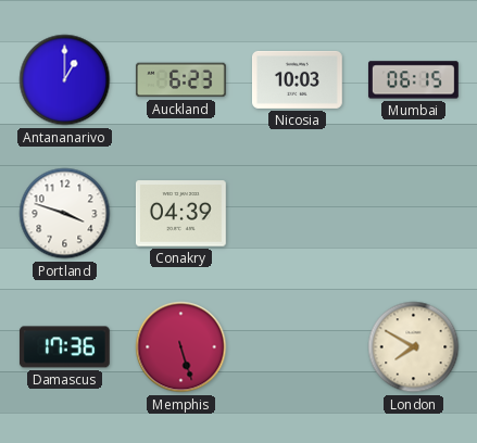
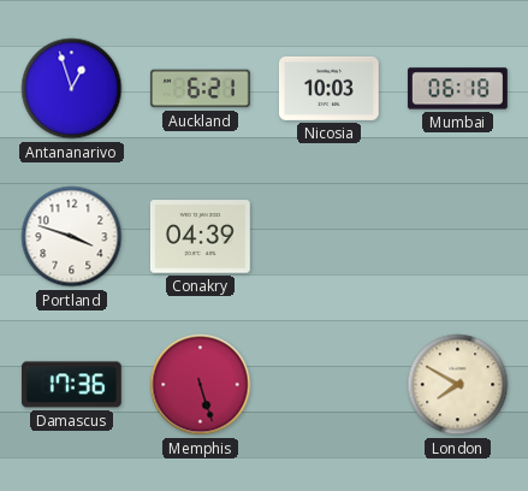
Antananarivo: 1:00 -> 12:57 (72, 89)
Auckland: 6:23 -> 6:21 (200, 89)
Mumbai: 06:15 -> 06:18 (457, 89)
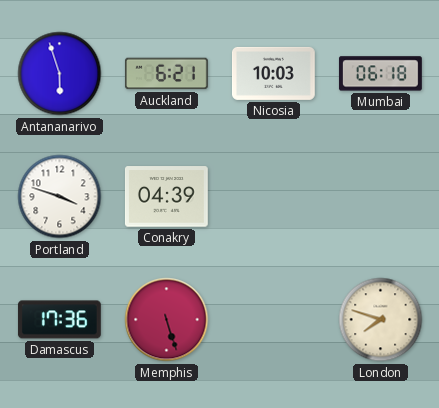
Antananarivo: 12:57 -> 5:57 (60, 74)
London: 7:50 -> 7:48 (381, 320)
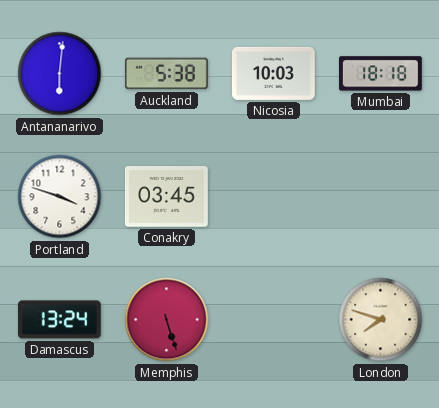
Antananarivo: 5:57 -> 6:01 (60, 74)
Auckland: 6:21 -> 5:38 (166, 74)
Mumbai: 06:18 -> 18:18 (380, 74)
Conakry: 04:39 -> 03:45 (166, 197)
Damascus: 17:36 -> 13:24 (59, 320)
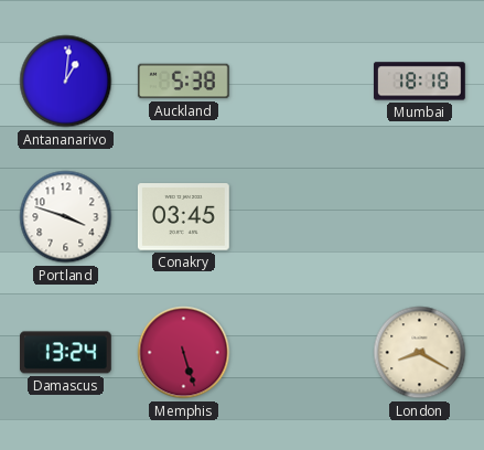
Antananarivo: 6:01 -> 1:01 (66, 82)
Nicosia: 10:03 -> none (274, 73)
London: 7:48 -> 8:20 (420, 353)
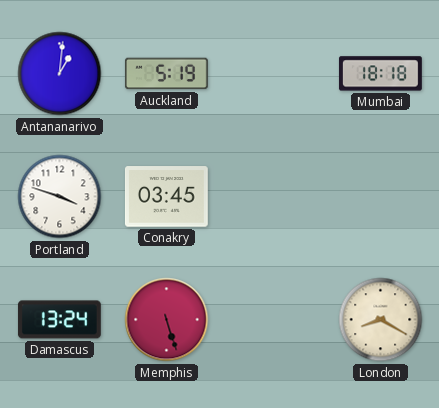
Auckland: 5:38 -> 5:19 (166, 74)
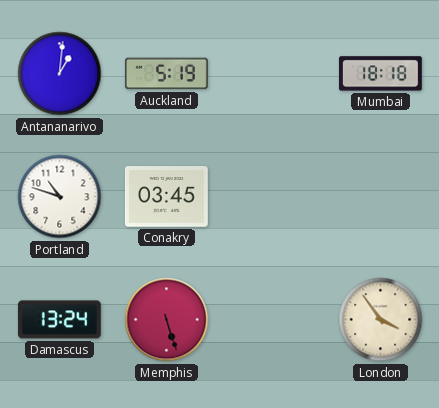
Portland: 3:48 -> 10:48 (60, 197)
London: 8:20 -> 3:54 (381, 320)
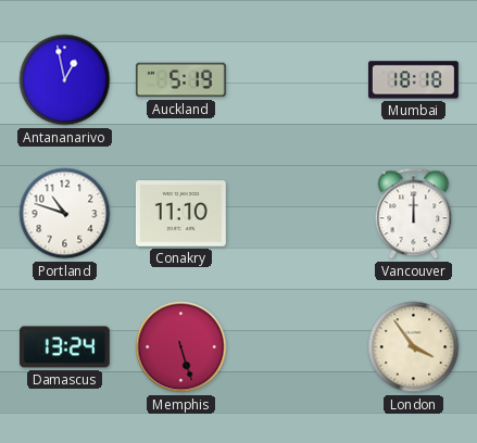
Antananarivo: 1:01 -> 12:58 (65, 80)
Conakry: 03:45 -> 11:10 (180, 214)
Vancouver: none -> 12:00 (414, 214)
